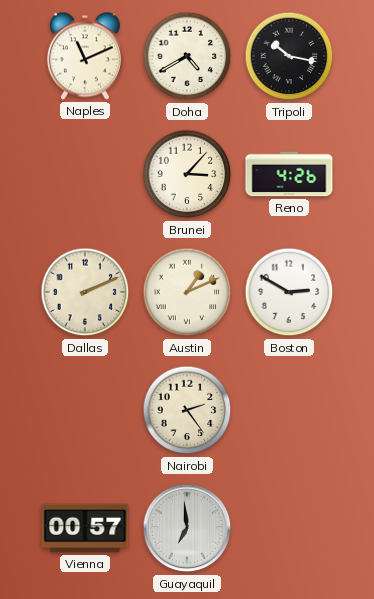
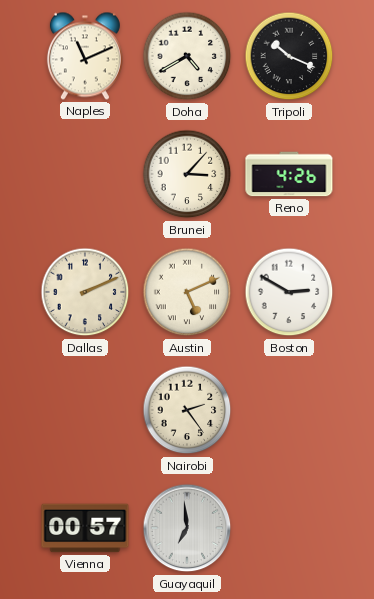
Tripoli: 10:17 -> 10:19 (289, 56)
Austin: 1:11 -> 5:11 (187, 292)
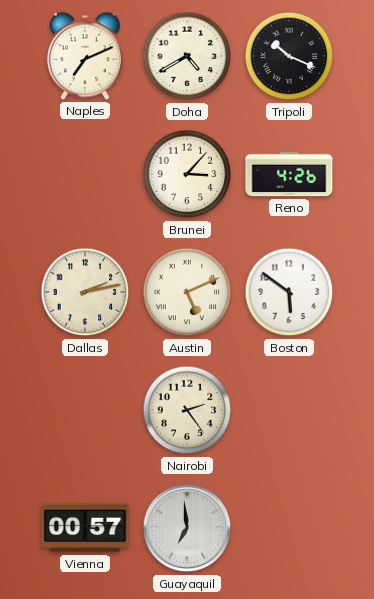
Naples: 11:11 -> 7:11 (85, 56)
Dallas: 2:11 -> 2:13 (85, 292)
Boston: 2:50 -> 5:51 (289, 292)
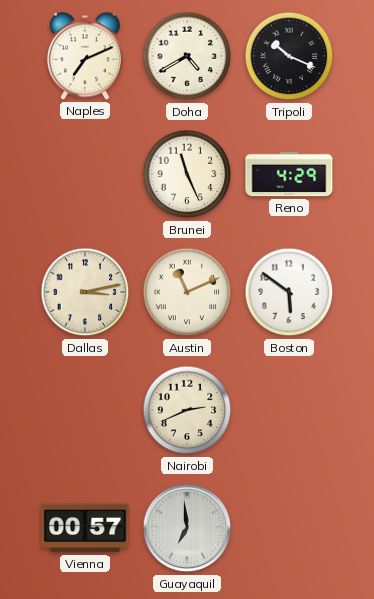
Brunei: 3:07 -> 11:26 (187, 174)
Reno: 4:26 -> 4:29 (289, 174)
Dallas: 2:13 -> 3:13 (85, 292)
Austin: 5:11 -> 11:11 (187, 292)
Nairobi: 2:24 -> 2:41 (187, 410)
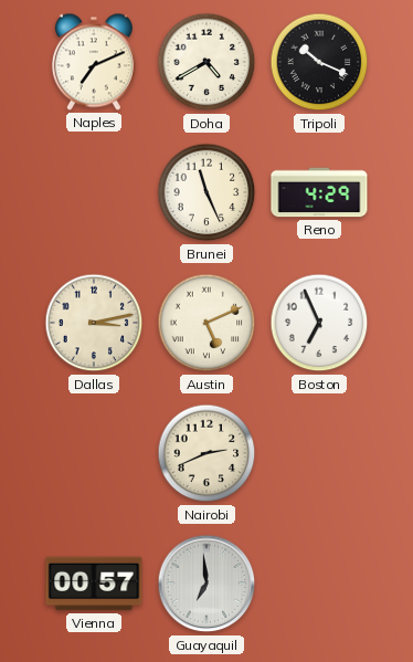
Austin: 11:11 -> 5:11 (206, 323)
Boston: 5:51 -> 6:56 (319, 323)
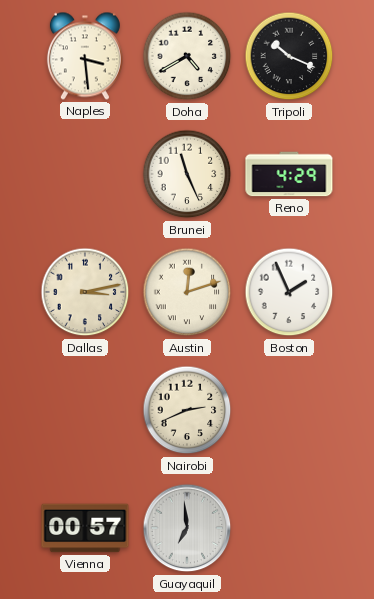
Naples: 7:11 -> 3:29 (85, 56)
Austin: 5:11 -> 12:12 (187, 292)
Boston: 6:56 -> 1:56 (289, 292)
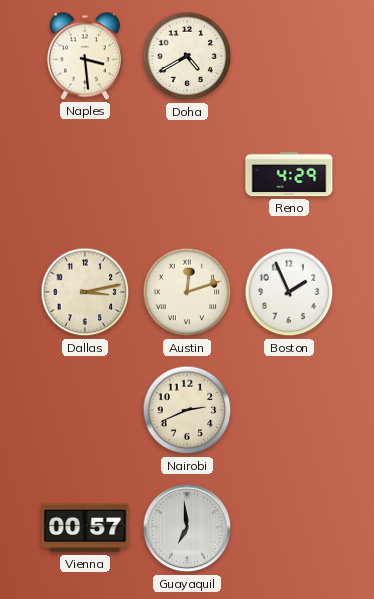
Tripoli: 10:19 -> none (289, 56)
Brunei: 11:26 -> none (187, 174)
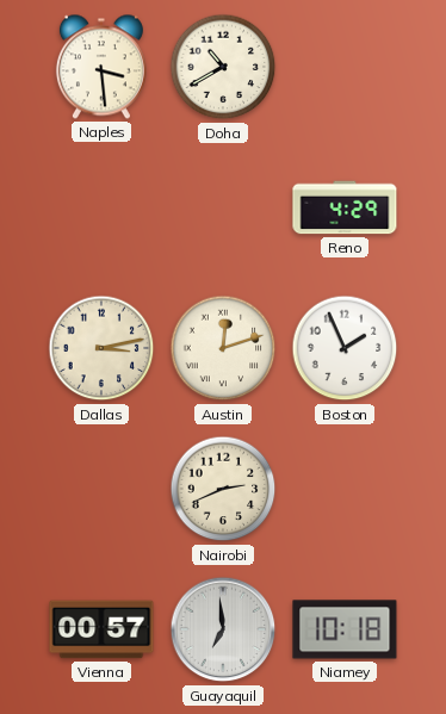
Doha: 4:40 -> 10:40 (223, 67)
Niamey: none -> 10:18 (345, 629)
